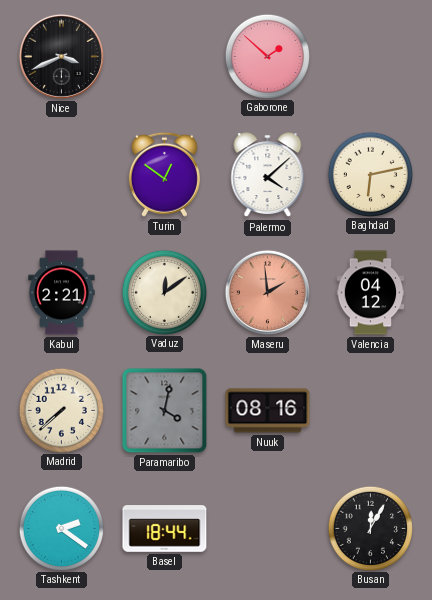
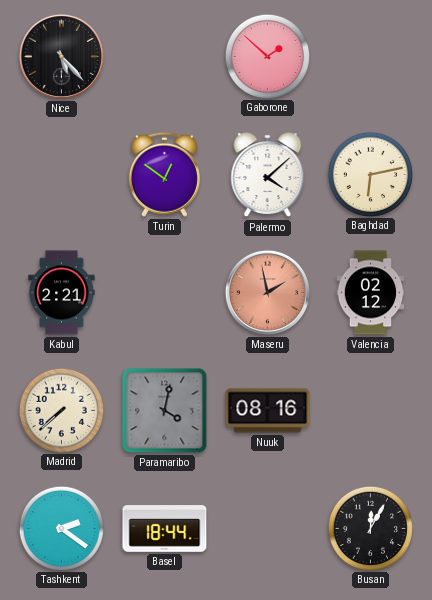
Nice: 3:41 -> 5:23 (61, 56)
Vaduz: 12:09 -> none (164, 292)
Maseru: 1:59 -> 1:58 (267, 292)
Valencia: 04:12 -> 02:12 (371, 293)
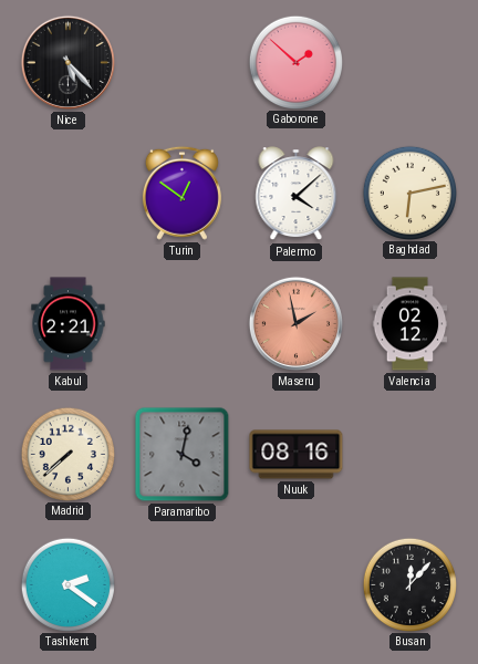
Basel: 18:44 -> none (165, 529)
Busan: 12:05 -> 12:07 (409, 584)
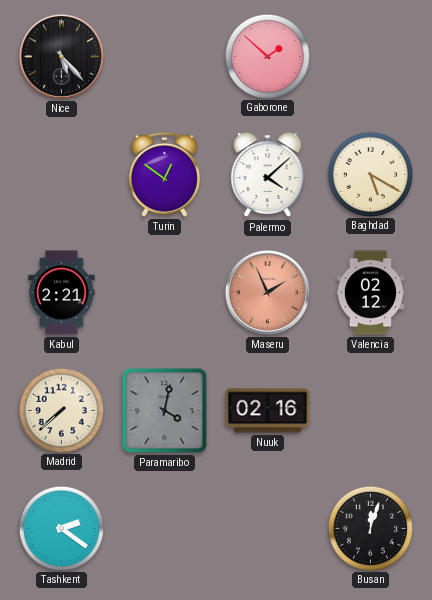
Baghdad: 6:13 -> 5:20 (370, 174)
Maseru: 1:58 -> 1:56 (267, 292)
Nuuk: 08:16 -> 02:16 (268, 411)
Busan: 12:07 -> 12:03 (370, 528)
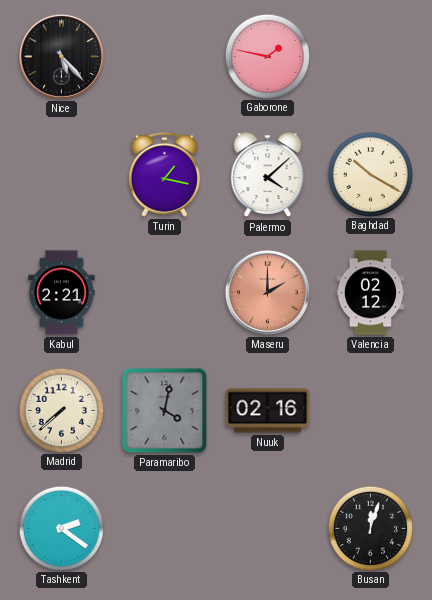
Gaborone: 1:52 -> 1:47 (267, 56)
Turin: 12:51 -> 1:17 (164, 174)
Baghdad: 5:20 -> 10:20 (370, 174)
Maseru: 1:56 -> 2:00 (267, 292)
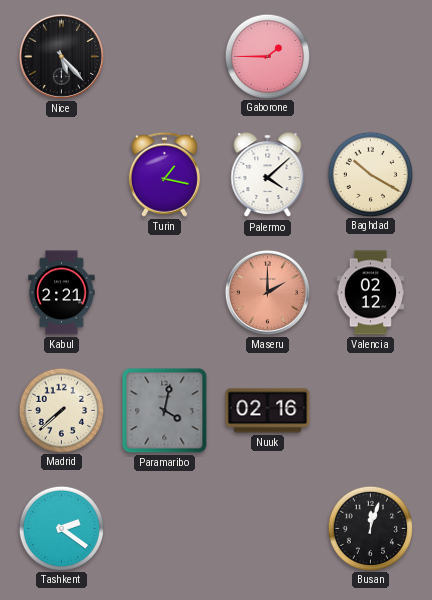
Gaborone: 1:47 -> 1:45 (267, 56)
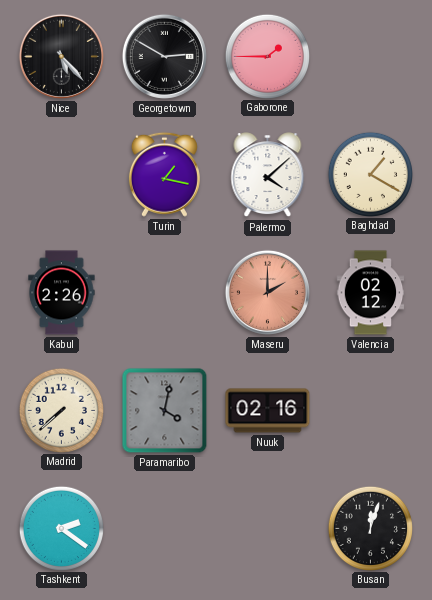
Georgetown: none -> 2:50 (164, 56)
Baghdad: 10:20 -> 1:20 (370, 174)
Kabul: 2:21 -> 2:26 (62, 293)
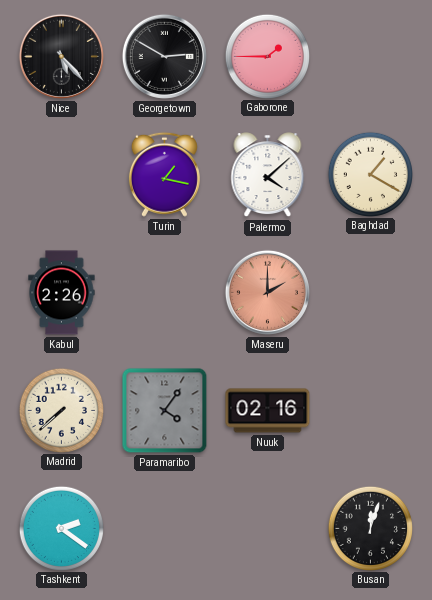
Valencia: 02:12 -> none (371, 293)
Paramaribo: 4:02 -> 4:06 (165, 411)
